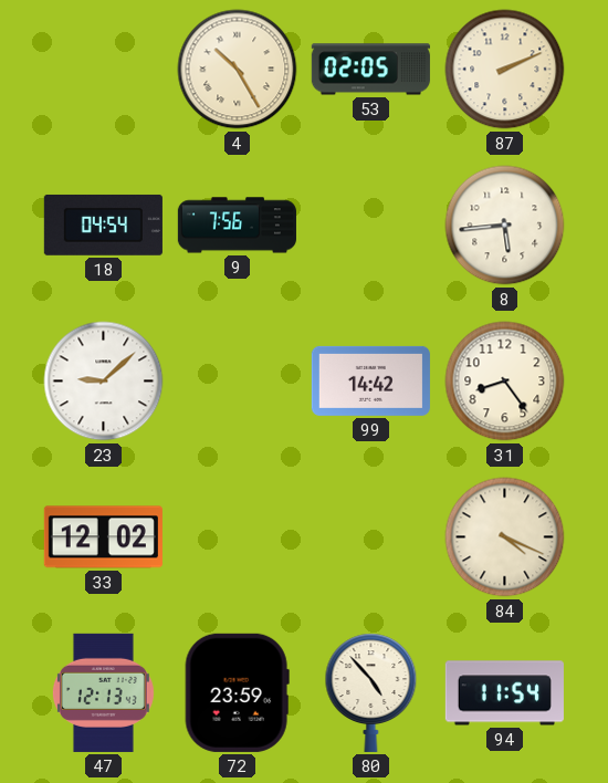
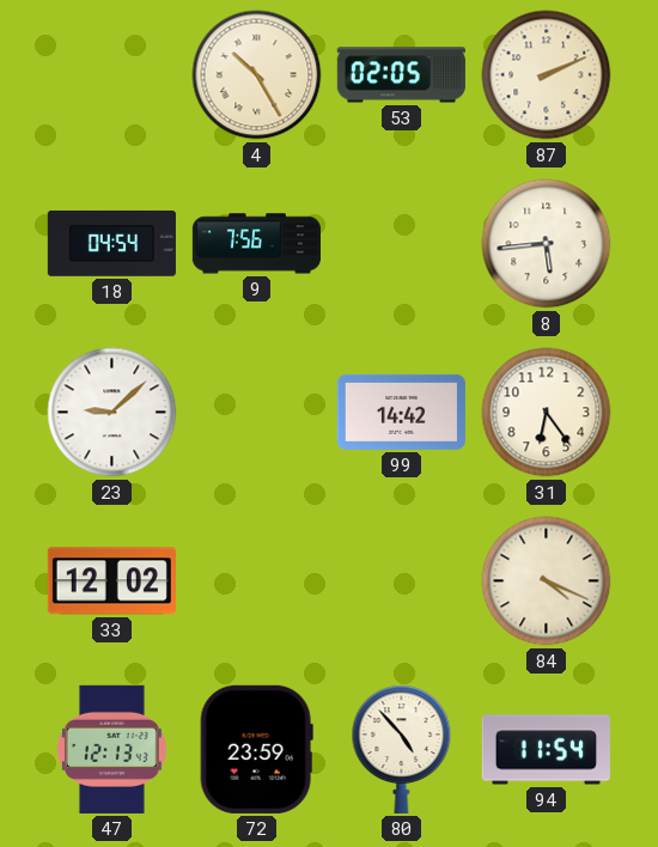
31: 8:24 -> 6:24 (547, 413)
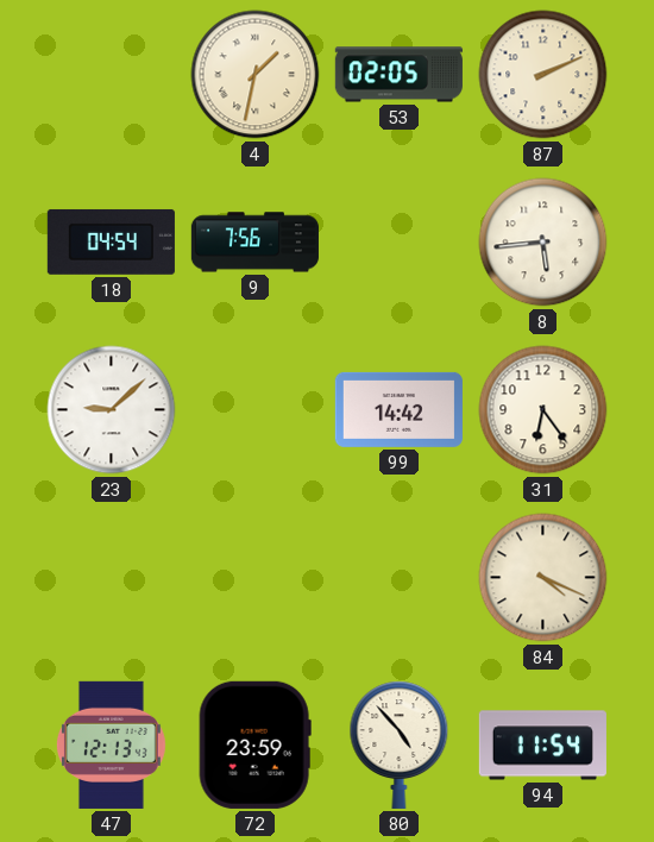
4: 10:25 -> 1:32 (256, 75)
33: 12:02 -> none (111, 581)
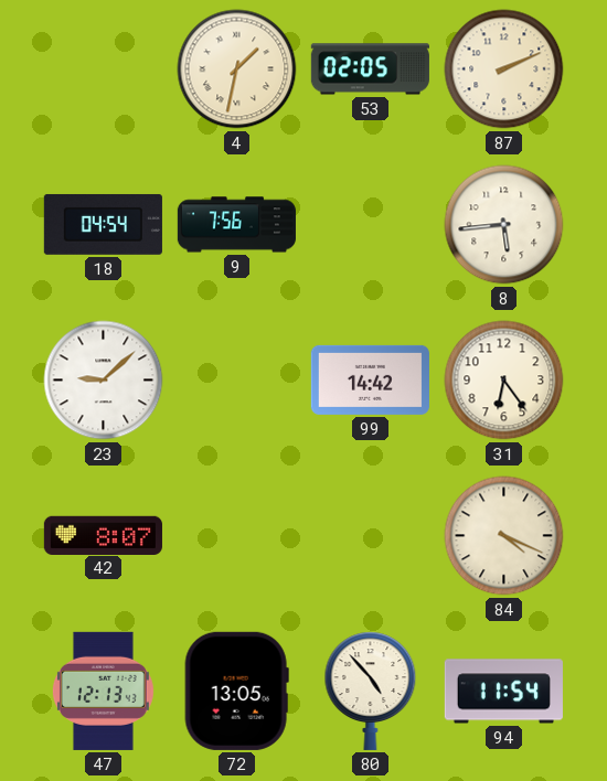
42: none -> 8:07 (103, 535)
72: 23:59 -> 13:05 (236, 691)
